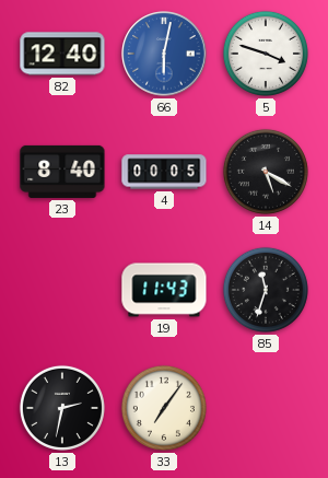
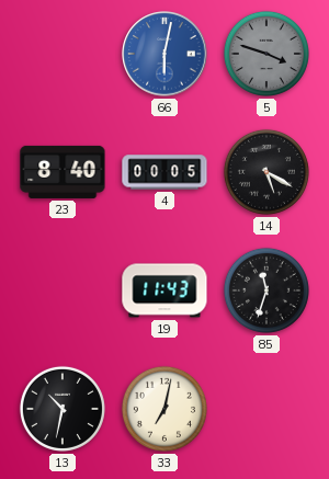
82: 12:40 -> none (62, 54)
5 dial: white -> grey (266, 54)
13: 2:32 -> 10:32 (63, 409)
33: 7:06 -> 7:02 (164, 409)
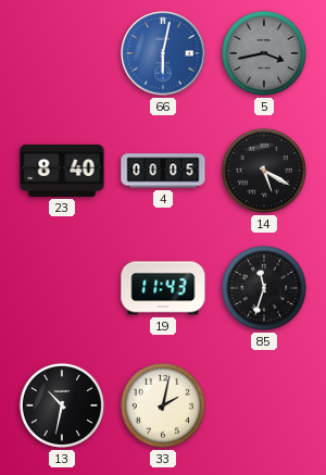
5: 3:48 -> 3:43 (264, 53)
33: 7:02 -> 2:02 (163, 405)
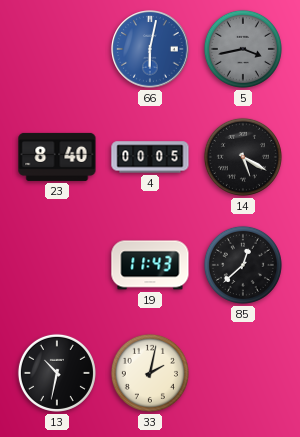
85: 11:33 -> 12:38 (243, 265)
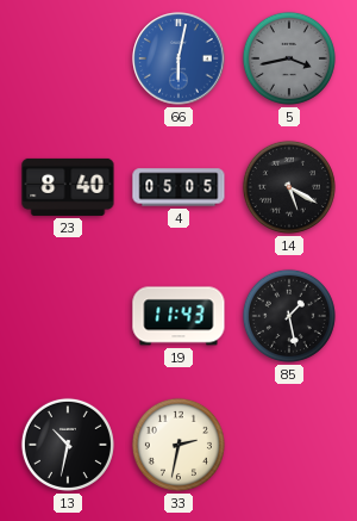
4: 00:05 -> 05:05 (178, 187)
85: 12:38 -> 1:28 (289, 316)
33: 2:02 -> 2:32 (178, 445)
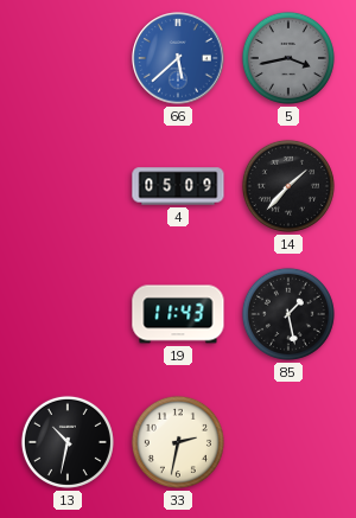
66: 6:02 -> 5:38 (178, 58)
23: 8:40 -> none (68, 187)
4: 05:05 -> 05:09 (178, 186)
14: 5:20 -> 1:37 (288, 186)
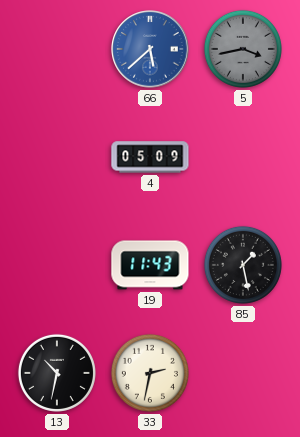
14: 1:37 -> none (288, 186)
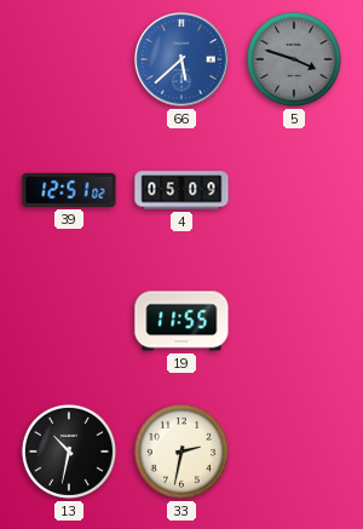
5: 3:43 -> 3:48 (294, 59)
39: none -> 12:51 (69, 190)
19: 11:43 -> 11:55 (181, 321)
85: 1:28 -> none (243, 265)
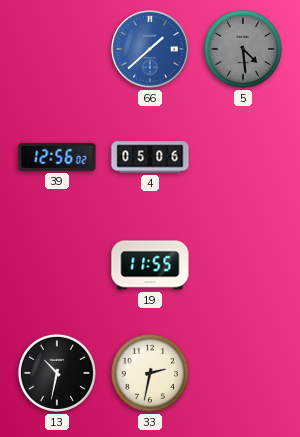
66: 5:38 -> 1:38 (150, 49)
5: 3:48 -> 4:29 (243, 49)
39: 12:51 -> 12:56 (57, 157)
4: 05:09 -> 05:06 (150, 157)
